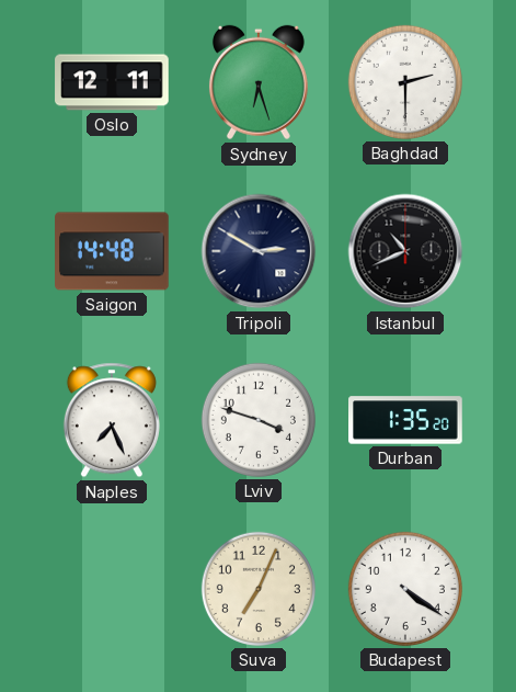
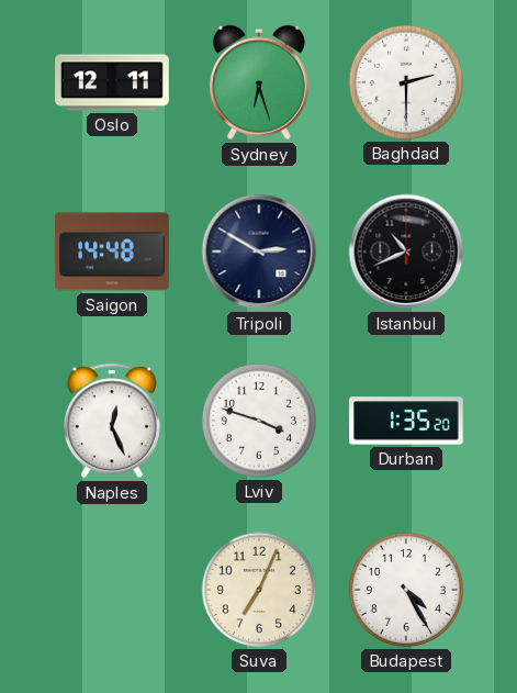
Naples: 7:26 -> 12:26 (112, 421)
Budapest: 4:21 -> 4:25 (406, 590)
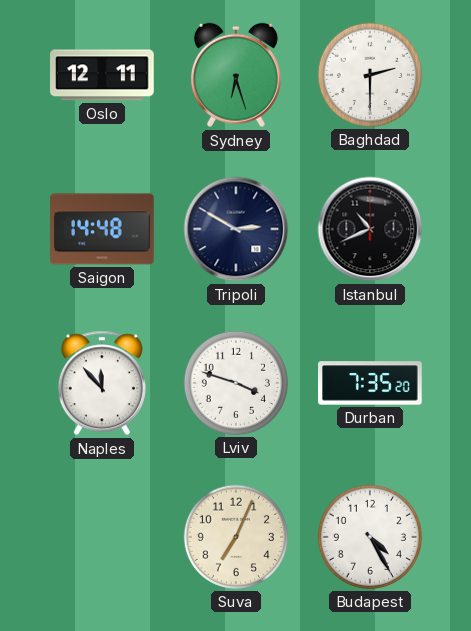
Naples: 12:26 -> 11:53 (102, 383)
Durban: 1:35 -> 7:35 (370, 383)
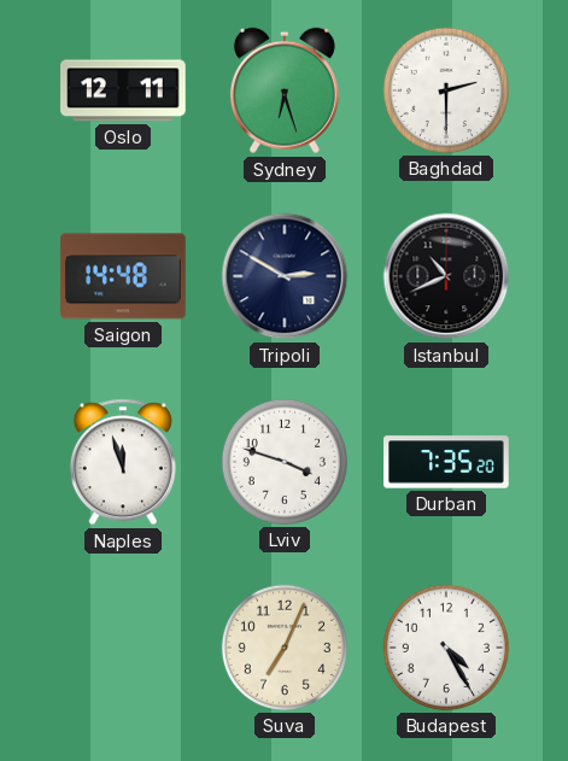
Naples: 11:53 -> 11:57 (123, 462)
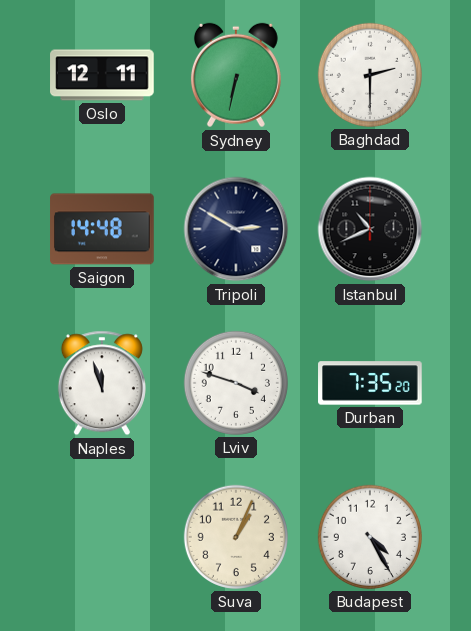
Sydney: 6:27 -> 6:32 (236, 75)
Suva: 7:04 -> 1:04 (236, 537)
